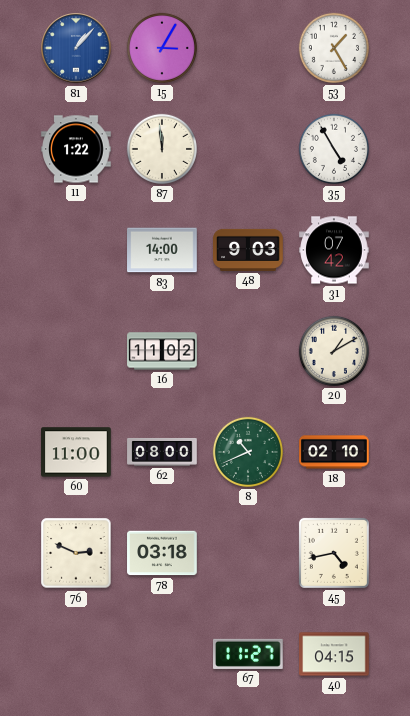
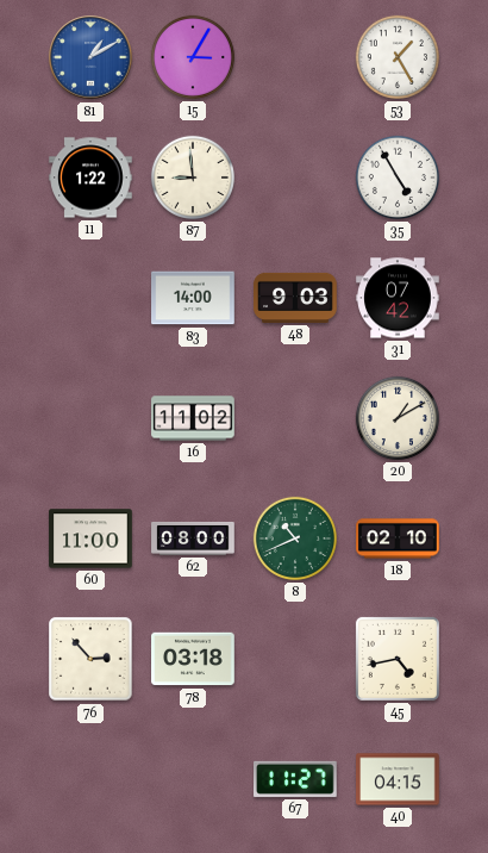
81: 1:07 -> 1:10 (90, 57)
87: 11:59 -> 8:59 (193, 178)
76: 2:49 -> 2:53 (90, 659)
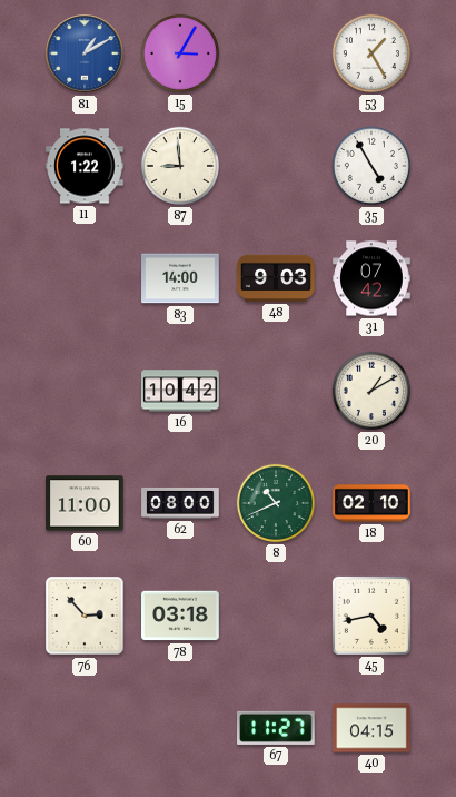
16: 11:02 -> 10:42 (180, 391)
